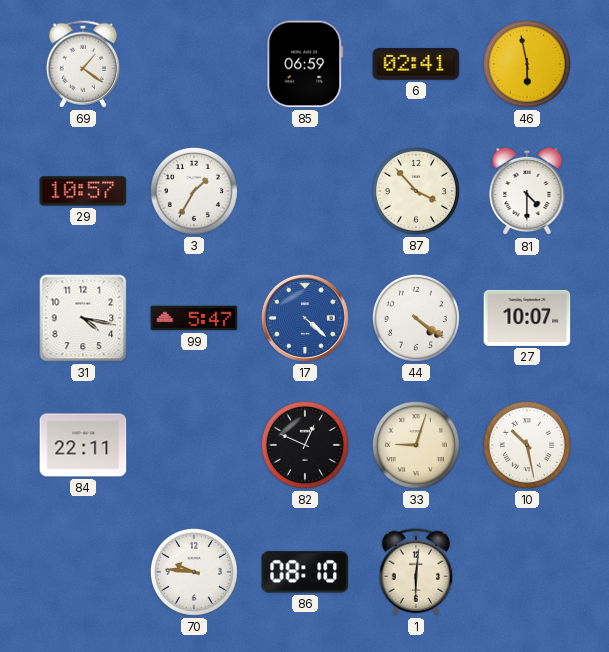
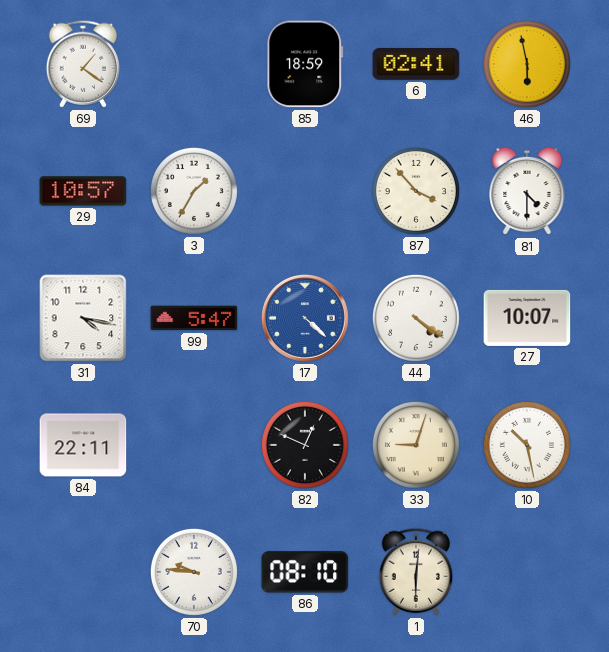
85: 06:59 -> 18:59 (305, 64)
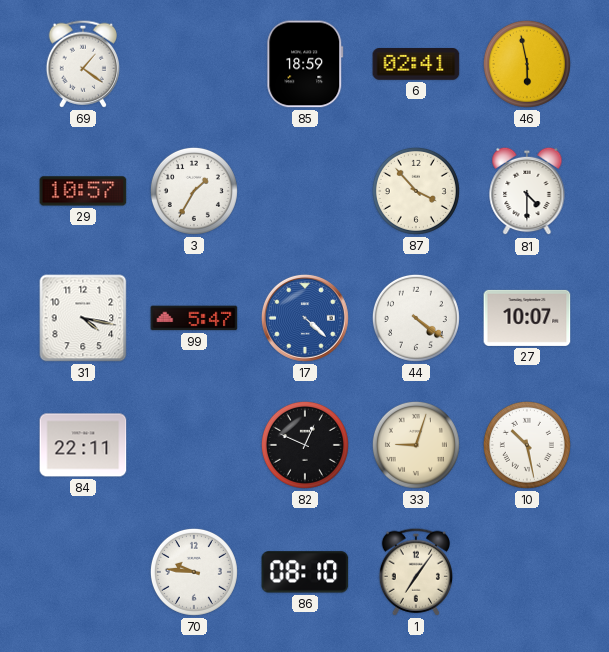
1: 6:01 -> 7:06 (416, 572)
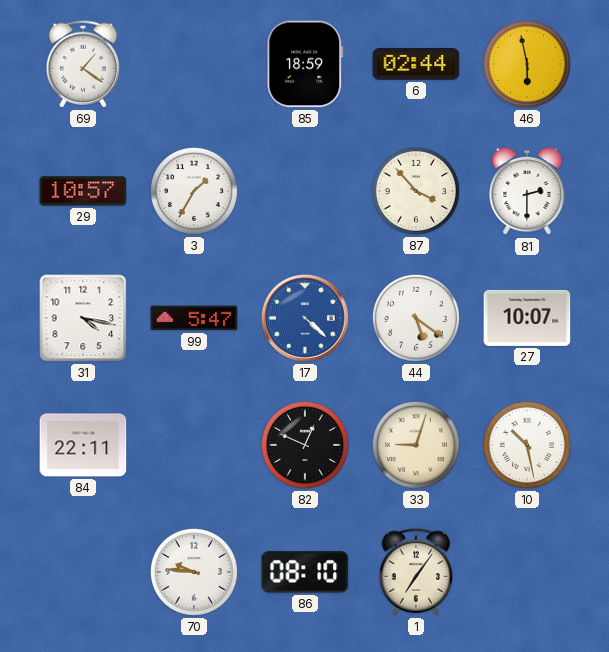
6: 02:41 -> 02:44 (416, 65)
81: 4:30 -> 2:30 (527, 191)
44: 4:21 -> 5:21 (416, 318)
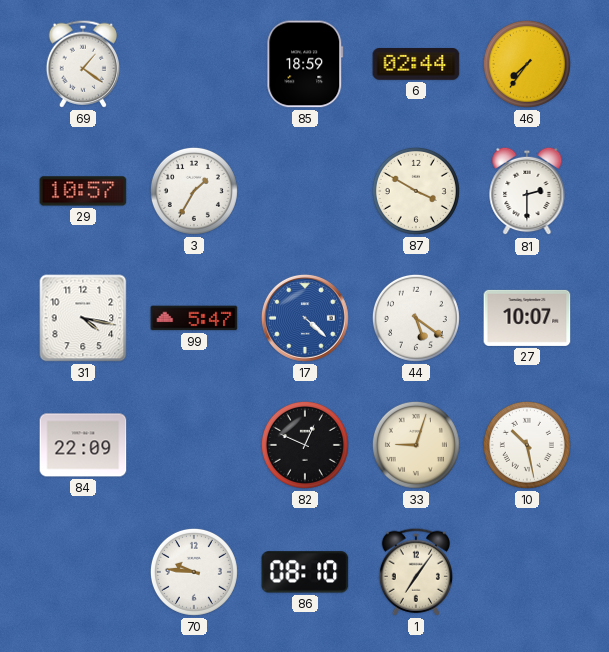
46: 5:58 -> 7:36 (527, 64)
87: 3:53 -> 3:50 (416, 191)
84: 22:11 -> 22:09 (83, 445)
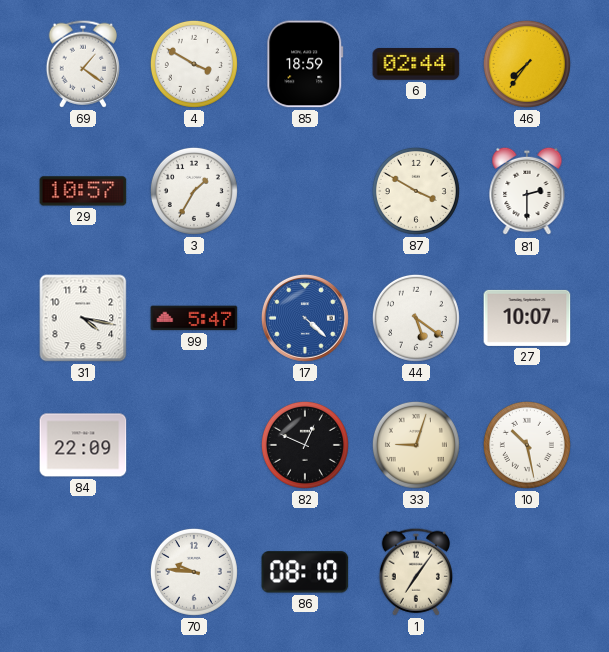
4: none -> 3:50 (194, 64)
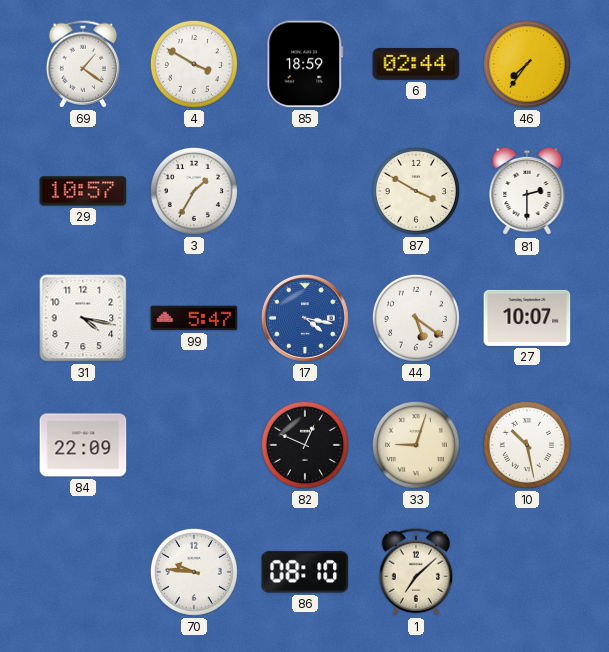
17: 4:22 -> 4:17 (305, 318)
1: 7:06 -> 7:08 (416, 572)
